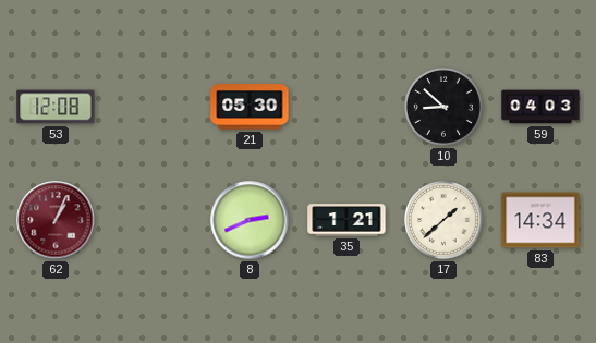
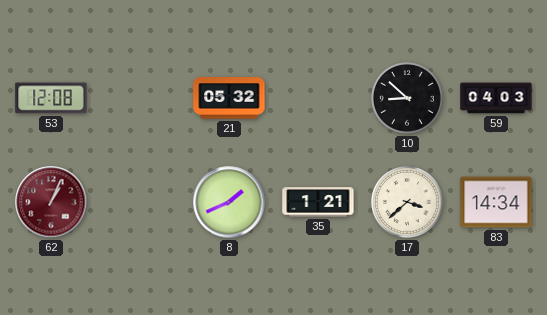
21: 05:30 -> 05:32 (229, 98)
8: 2:41 -> 1:41 (229, 202)
17: 1:38 -> 3:38 (408, 203)
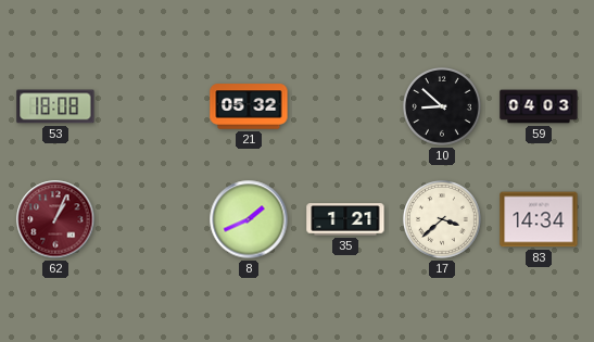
53: 12:08 -> 18:08 (55, 106)
